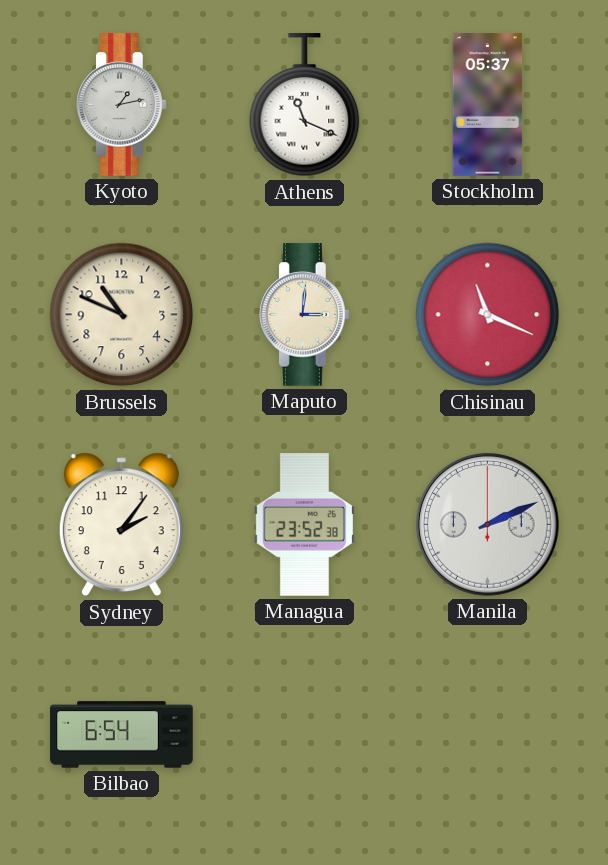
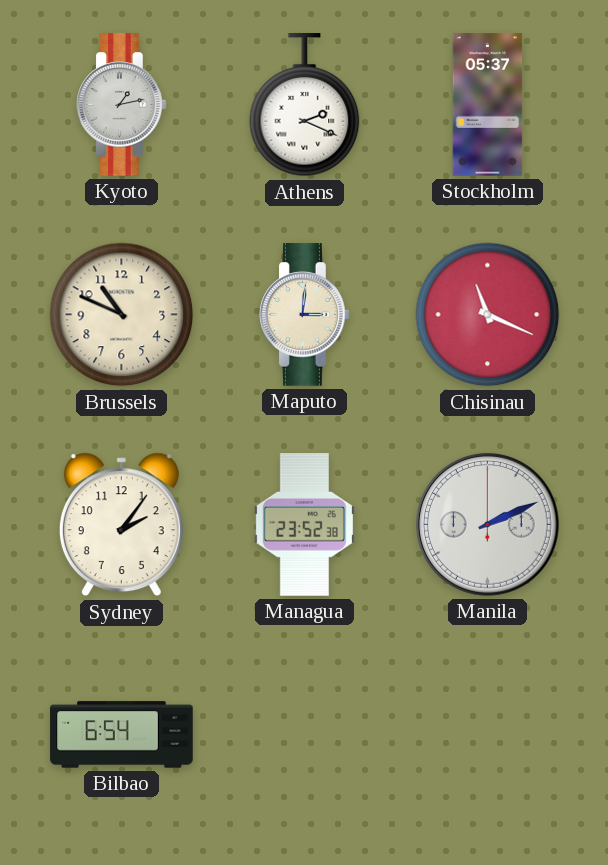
Athens: 11:19 -> 2:19 (305, 105)
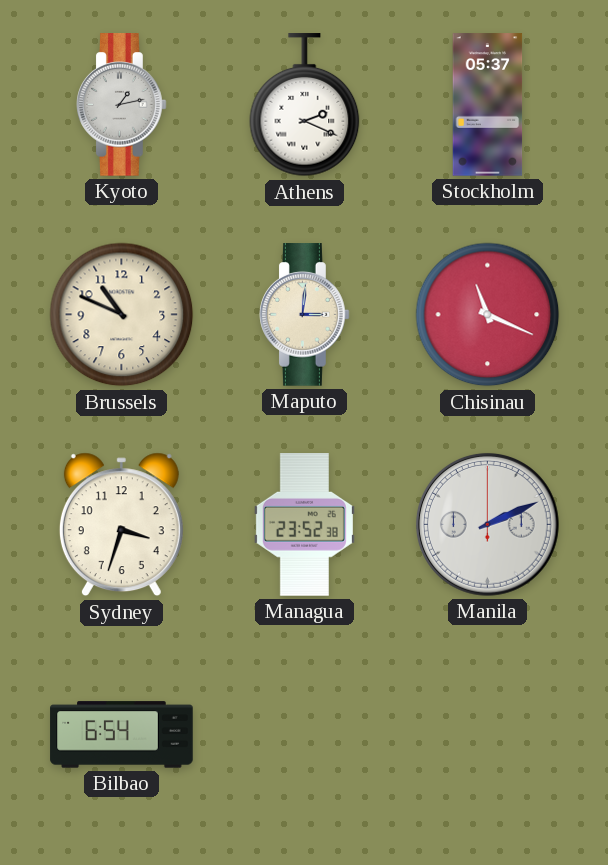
Sydney: 2:06 -> 3:33 (121, 525)
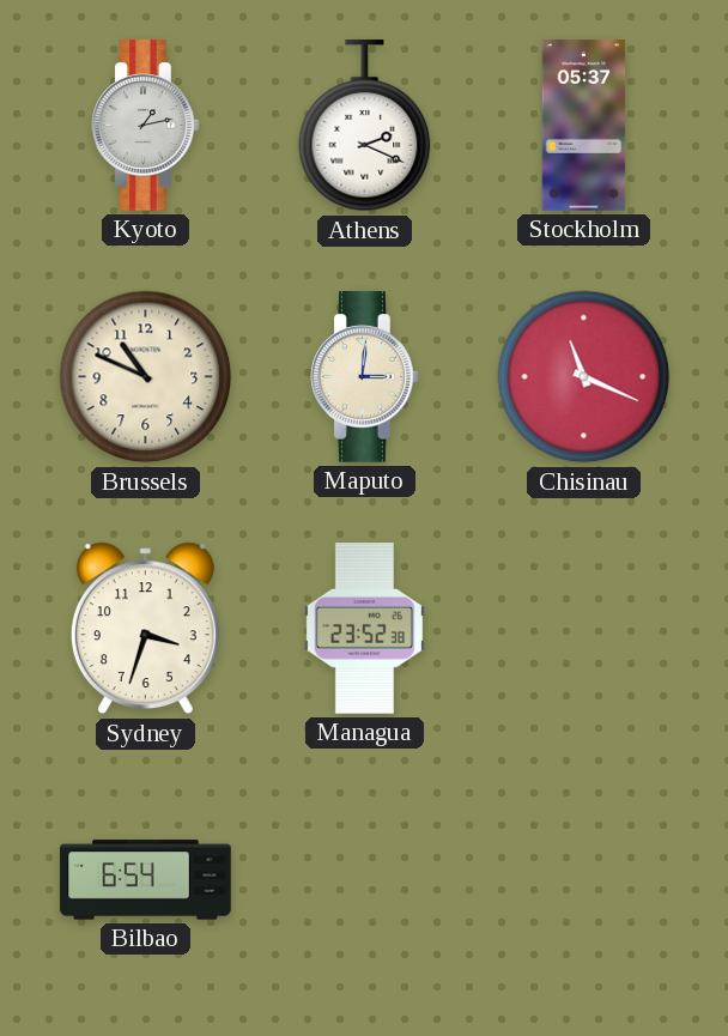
Manila: 2:11 -> none (487, 524)
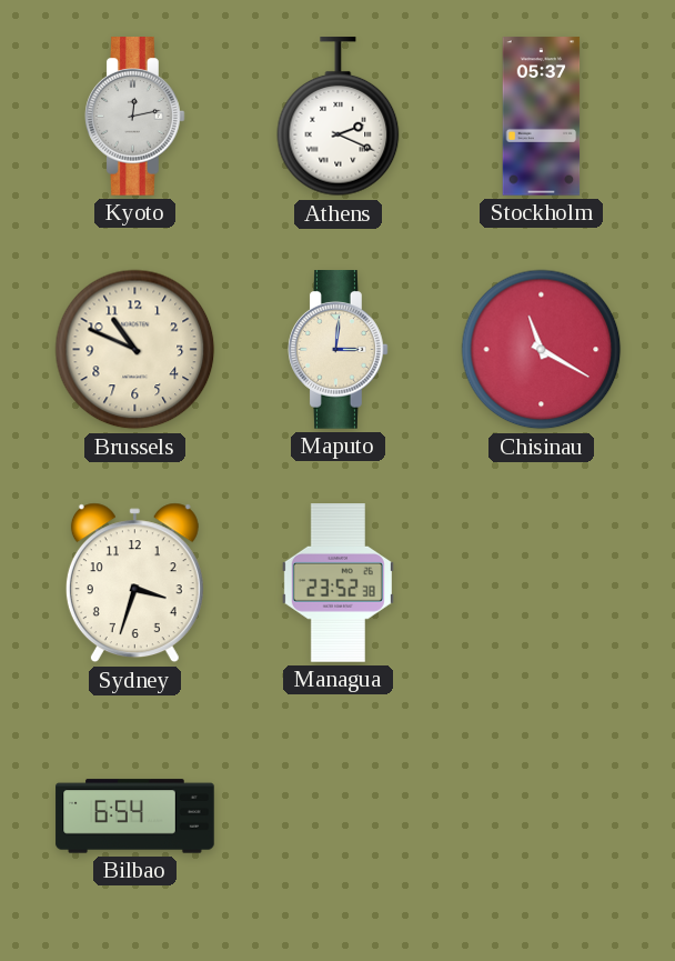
Kyoto: 1:13 -> 12:13 (135, 117)
Chisinau: 11:19 -> 11:20 (542, 350)
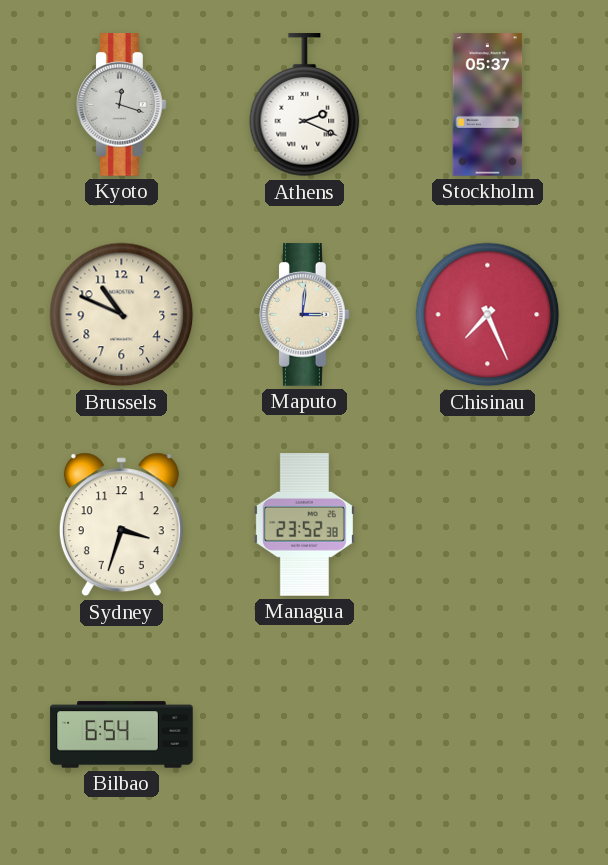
Kyoto: 12:13 -> 12:18 (122, 105)
Chisinau: 11:20 -> 7:26 (488, 315)
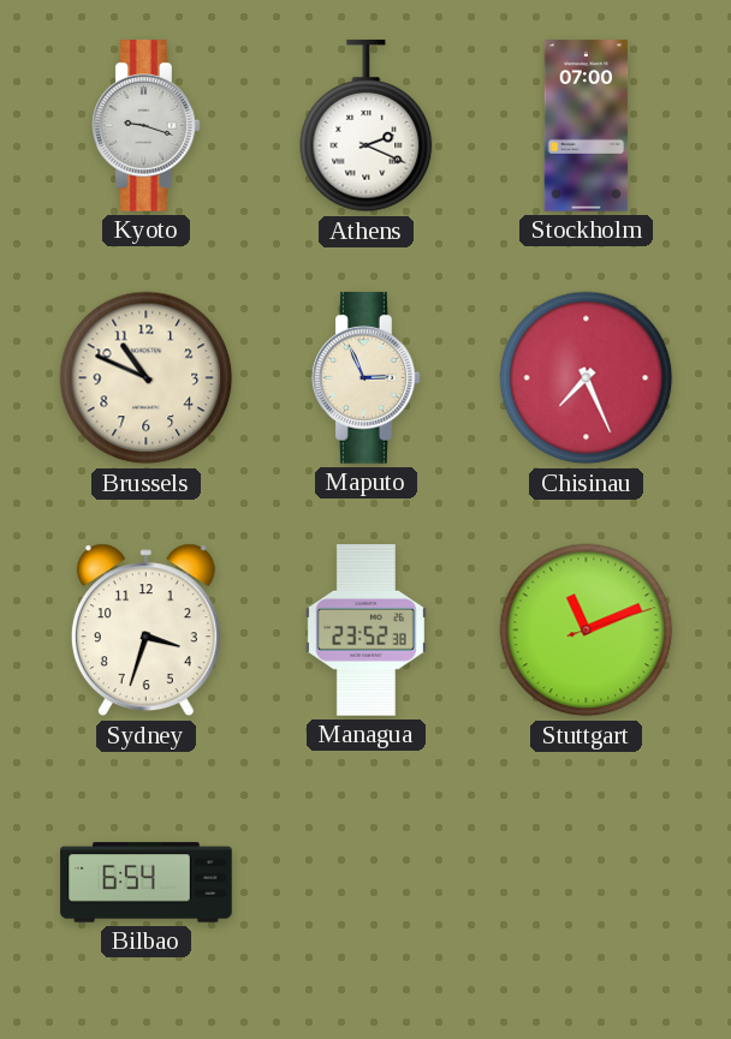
Kyoto: 12:18 -> 9:18 (147, 126)
Stockholm: 05:37 -> 07:00 (587, 126)
Maputo: 3:01 -> 2:56 (367, 378)
Stuttgart: none -> 11:11 (587, 631)
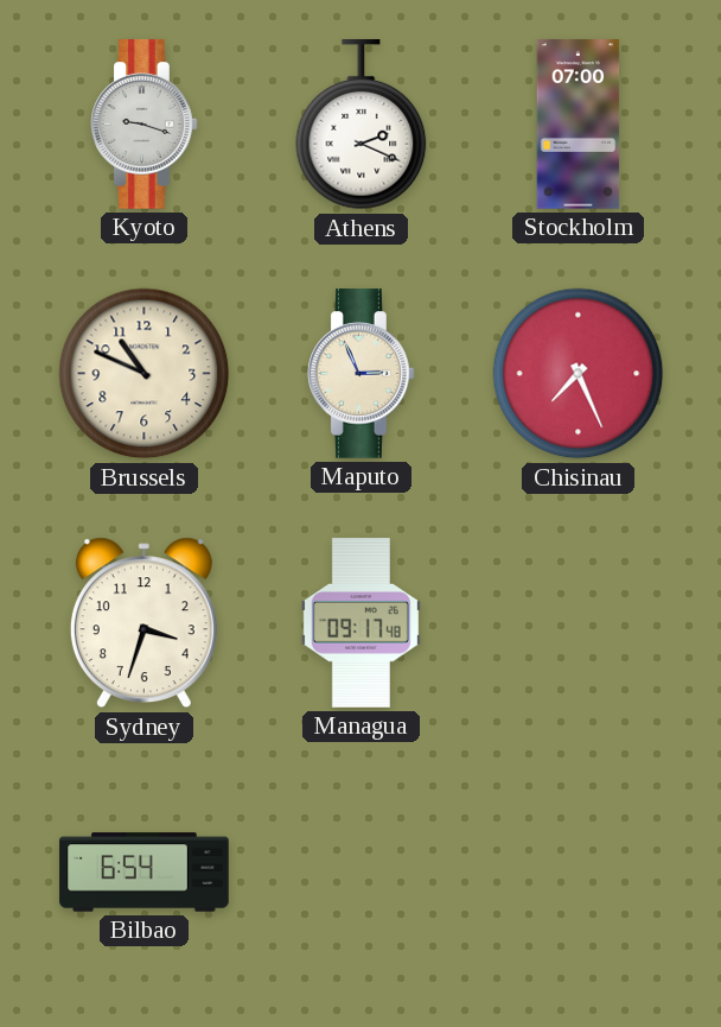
Managua: 23:52 -> 09:17 (360, 623)
Stuttgart: 11:11 -> none (587, 631)
